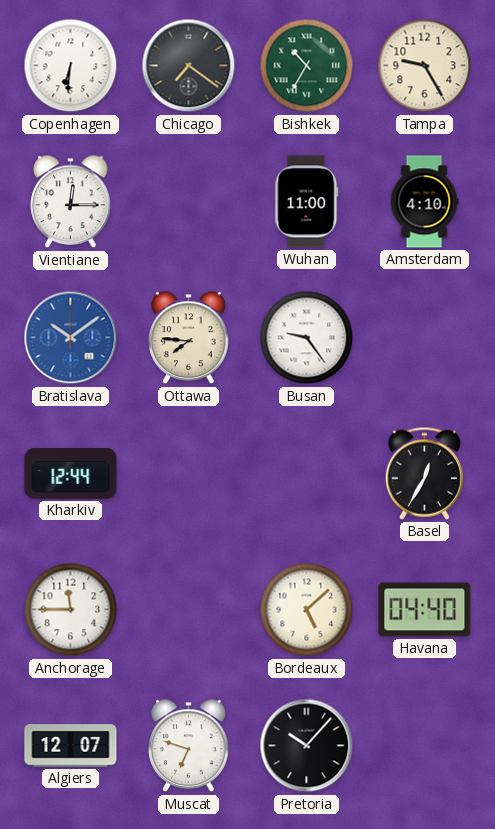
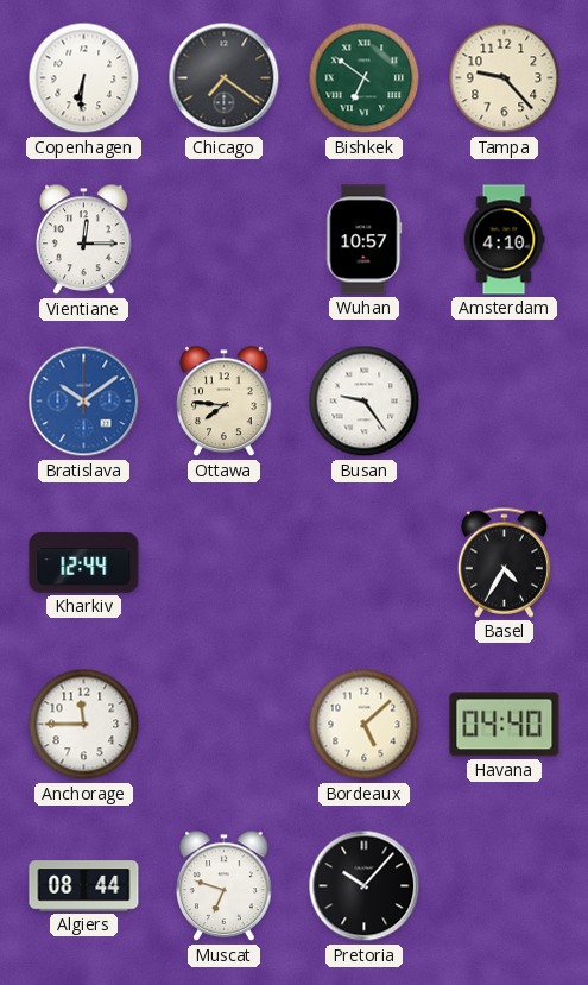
Bishkek: 10:35 -> 6:51 (365, 78)
Tampa: 9:25 -> 9:23 (505, 78)
Wuhan: 11:00 -> 10:57 (365, 240)
Basel: 12:35 -> 4:35 (504, 562)
Algiers: 12:07 -> 08:44 (84, 886)
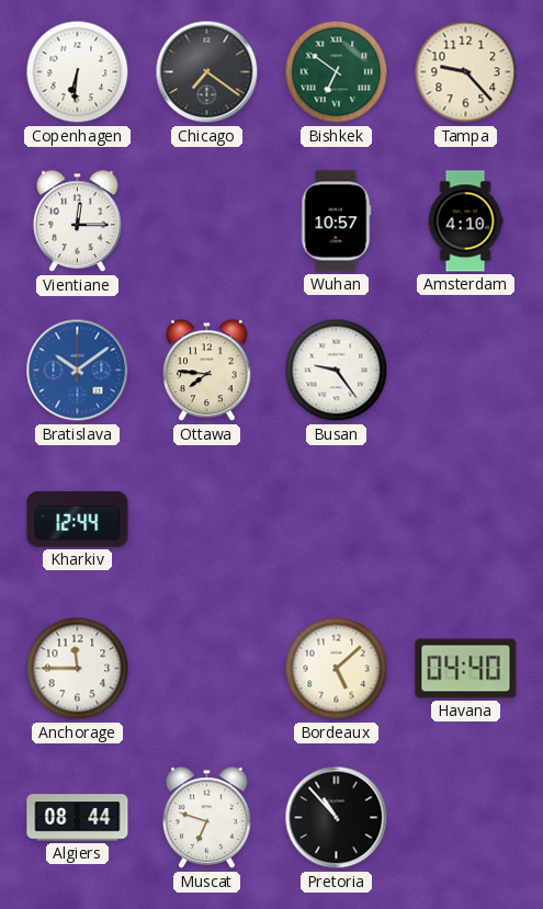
Basel: 4:35 -> none (504, 562)
Pretoria: 10:07 -> 10:53 (337, 818)
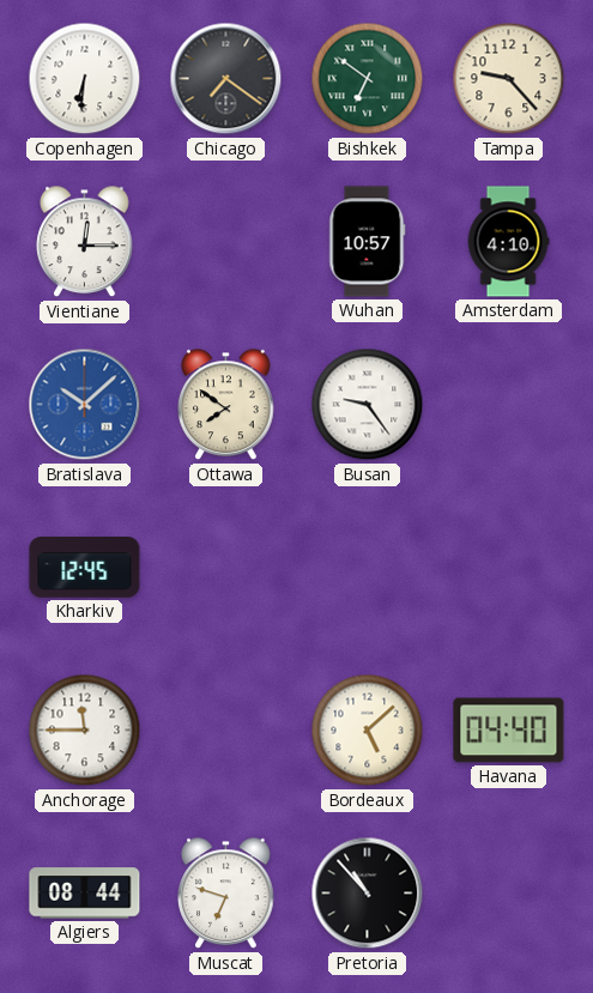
Bratislava: 10:09 -> 10:08 (85, 405)
Ottawa: 7:46 -> 7:51 (226, 405)
Kharkiv: 12:44 -> 12:45 (85, 568)
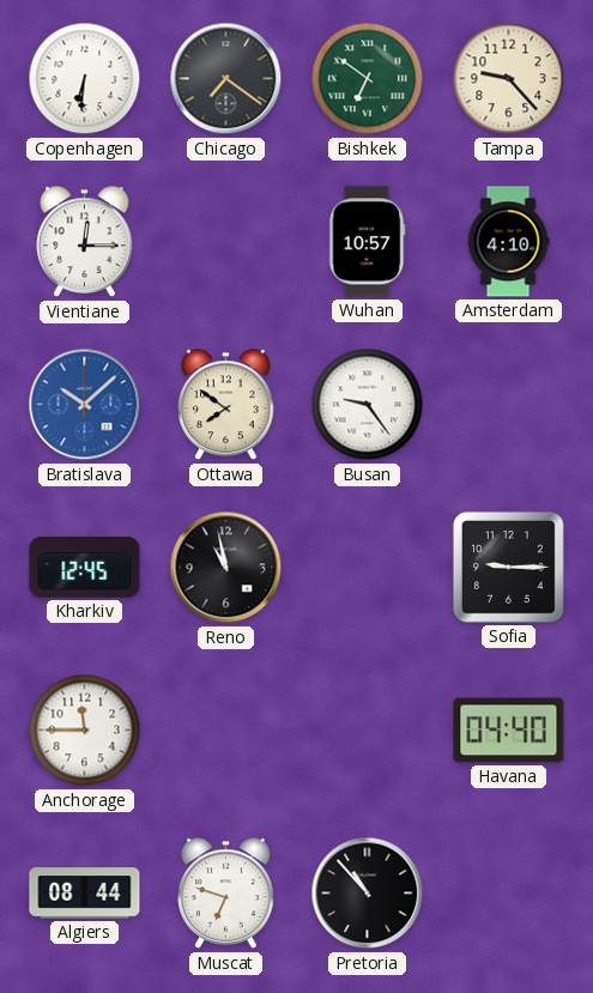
Reno: none -> 10:58 (226, 568)
Sofia: none -> 9:15 (508, 567)
Bordeaux: 5:08 -> none (368, 731)
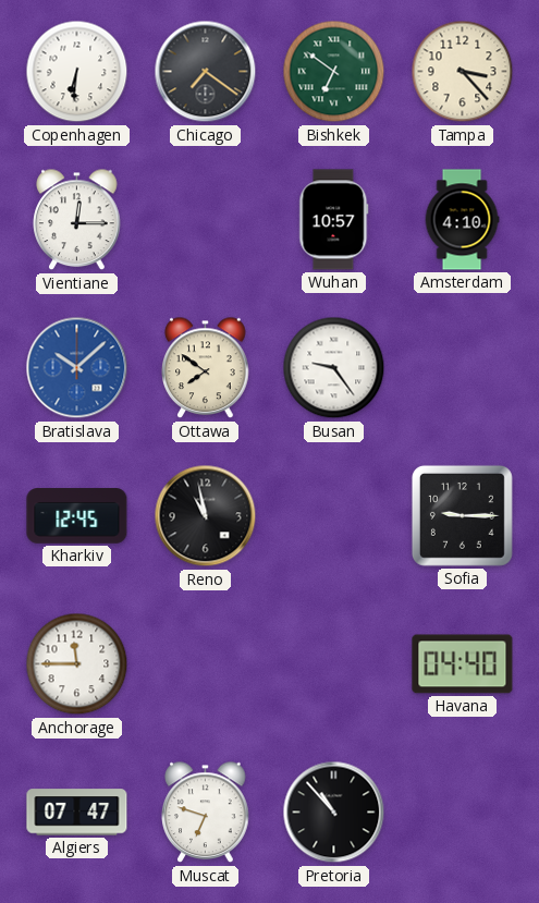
Tampa: 9:23 -> 3:23 (463, 72)
Algiers: 08:44 -> 07:47 (77, 813)
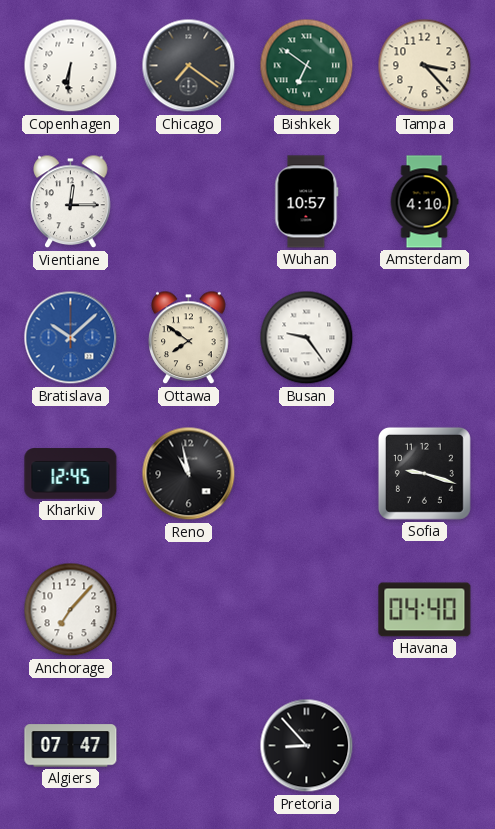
Sofia: 9:15 -> 9:18 (424, 473)
Anchorage: 11:45 -> 7:07 (71, 610)
Muscat: 6:48 -> none (206, 813)
Pretoria: 10:53 -> 8:53 (307, 746)
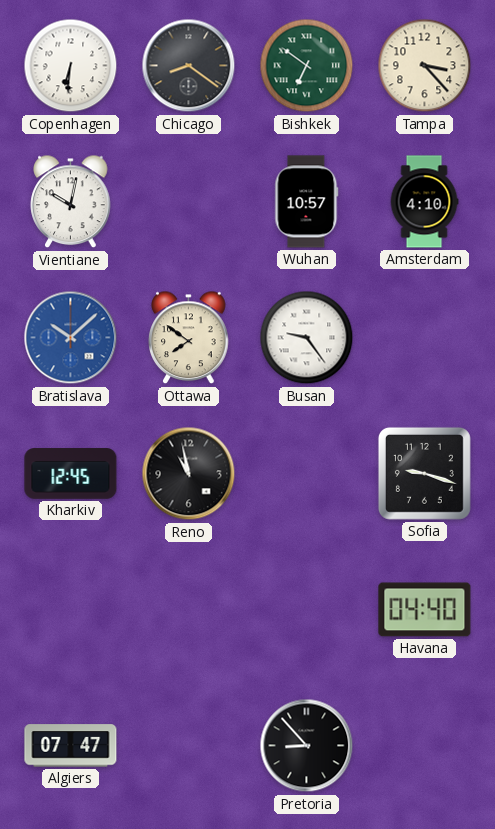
Chicago: 7:21 -> 8:21 (189, 66)
Vientiane: 12:15 -> 10:02 (71, 202)
Anchorage: 7:07 -> none (71, 610)
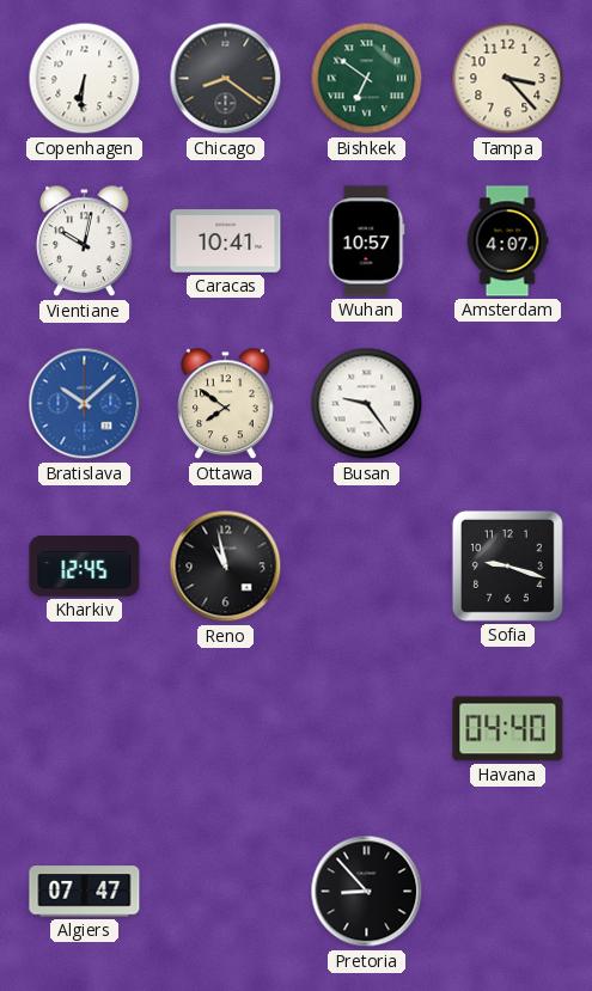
Caracas: none -> 10:41 (226, 241)
Amsterdam: 4:10 -> 4:07 (507, 241)
